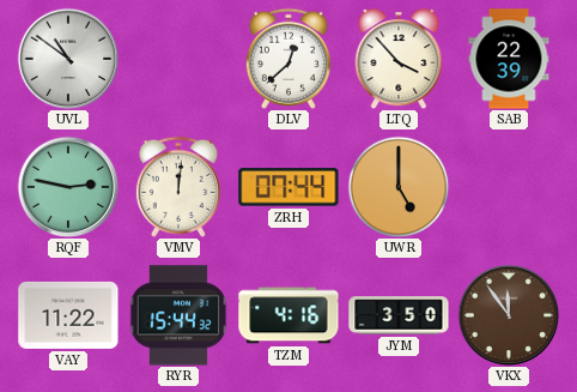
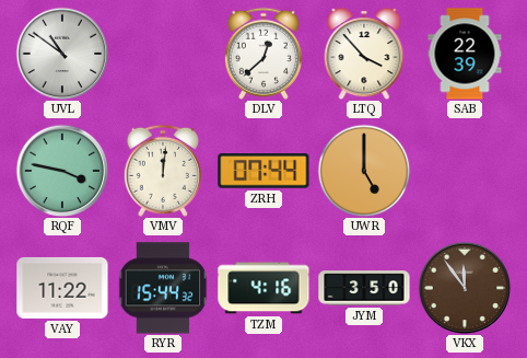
RQF: 2:47 -> 3:47 (62, 171)
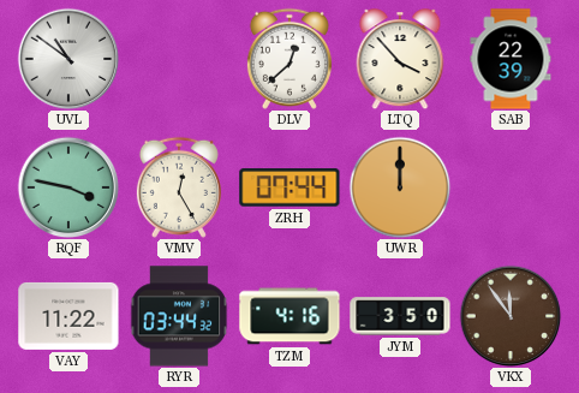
VMV: 12:01 -> 12:25 (179, 187)
UWR: 5:00 -> 12:00 (400, 187)
RYR: 15:44 -> 03:44 (179, 316)
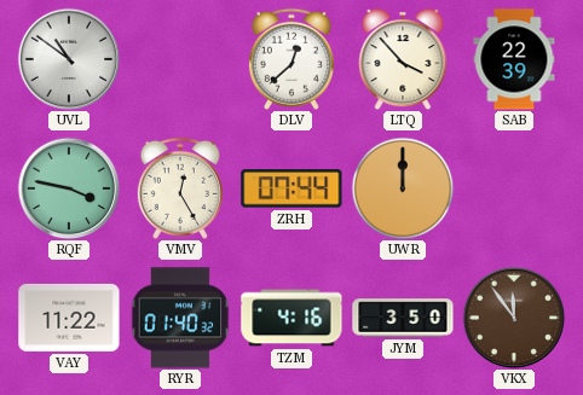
RYR: 03:44 -> 01:40 (180, 318)
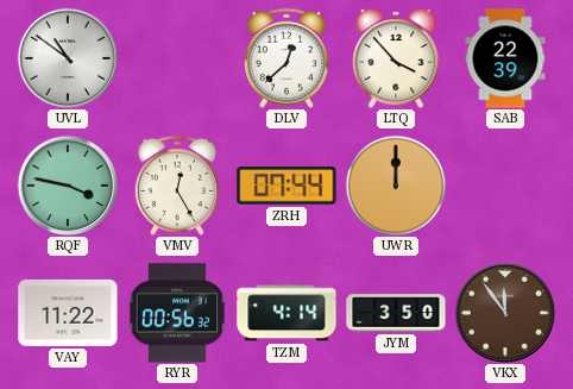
RYR: 01:40 -> 00:56 (177, 313)
TZM: 4:16 -> 4:14 (286, 313)
